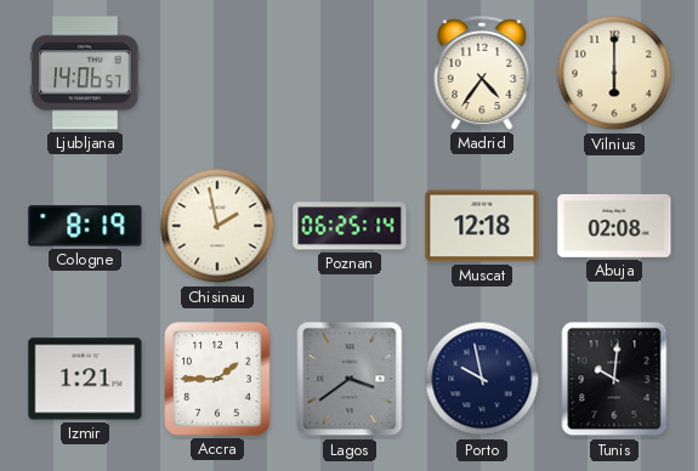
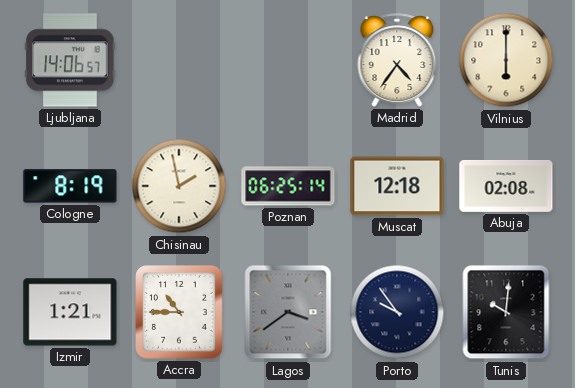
Accra: 1:45 -> 10:45 (179, 312)
Porto: 9:58 -> 9:54 (397, 312)
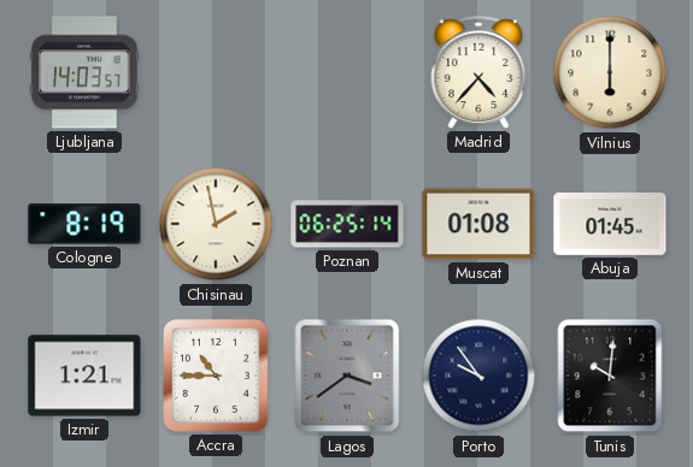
Ljubljana: 14:06 -> 14:03 (84, 72)
Madrid: 4:36 -> 4:37 (478, 72)
Muscat: 12:18 -> 01:08 (478, 224)
Abuja: 02:08 -> 01:45 (610, 224)
